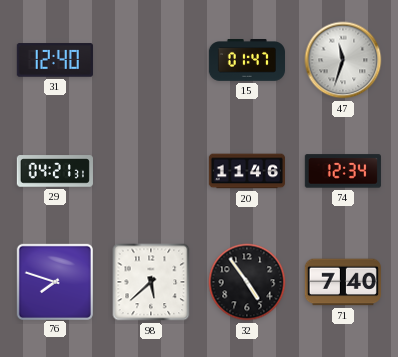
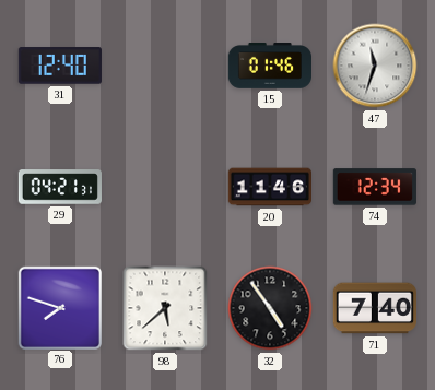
15: 01:47 -> 01:46 (269, 67)
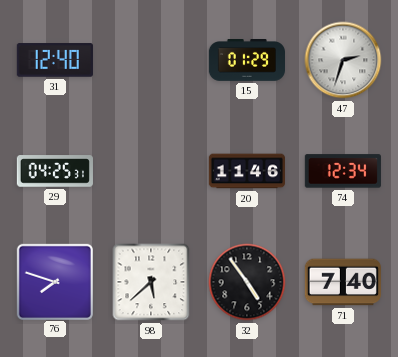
15: 01:46 -> 01:29 (246, 61)
47: 11:33 -> 2:33 (343, 60)
29: 04:21 -> 04:25 (55, 171)
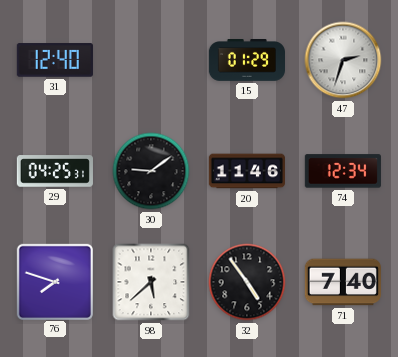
30: none -> 9:09 (151, 171)
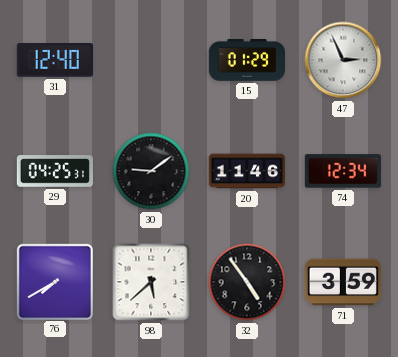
47: 2:33 -> 2:56 (343, 60)
76: 7:48 -> 7:40 (54, 281)
71: 7:40 -> 3:59 (343, 282)
